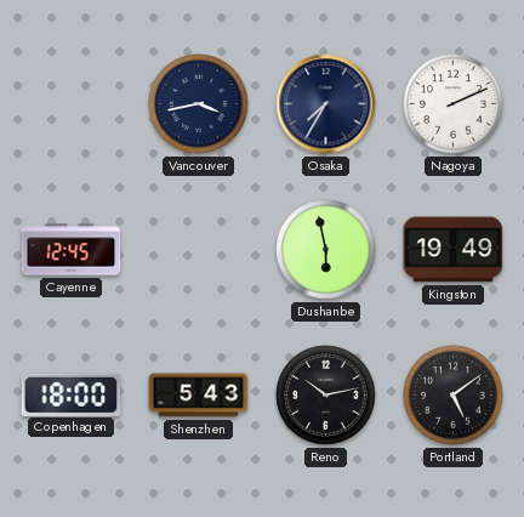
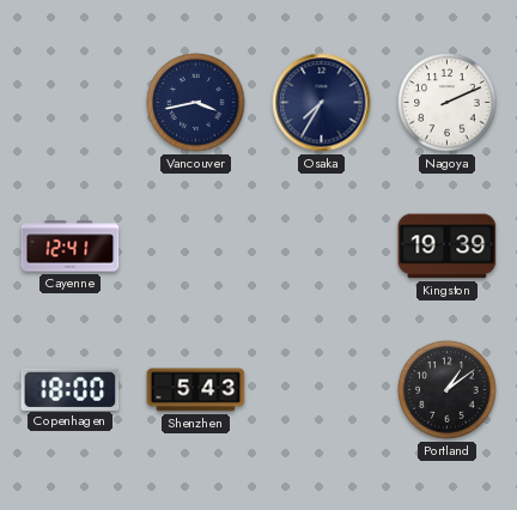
Cayenne: 12:45 -> 12:41 (71, 247)
Dushanbe: 5:58 -> none (326, 250)
Kingston: 19:49 -> 19:39 (448, 247)
Reno: 10:13 -> none (326, 396)
Portland: 5:09 -> 1:09 (448, 390)
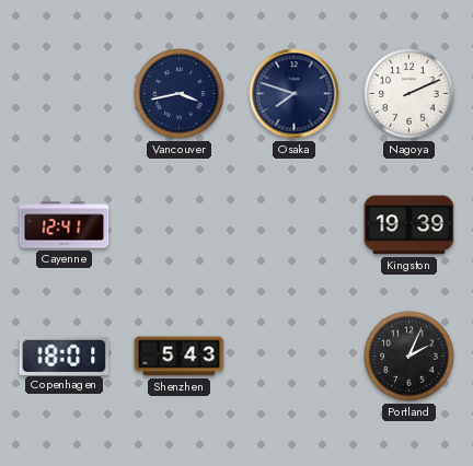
Osaka: 7:35 -> 7:48 (295, 94)
Copenhagen: 18:00 -> 18:01 (65, 356)
Portland: 1:09 -> 2:04 (409, 357)
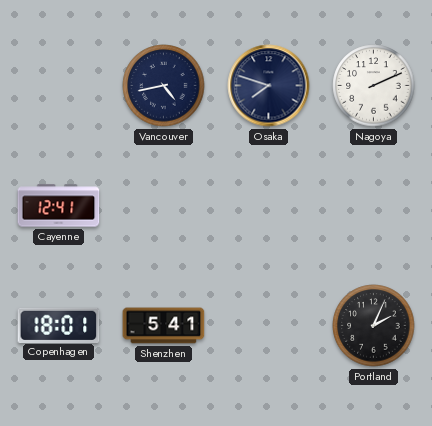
Vancouver: 3:43 -> 4:43 (164, 86)
Kingston: 19:39 -> none (409, 225)
Shenzhen: 5:43 -> 5:41 (164, 326)
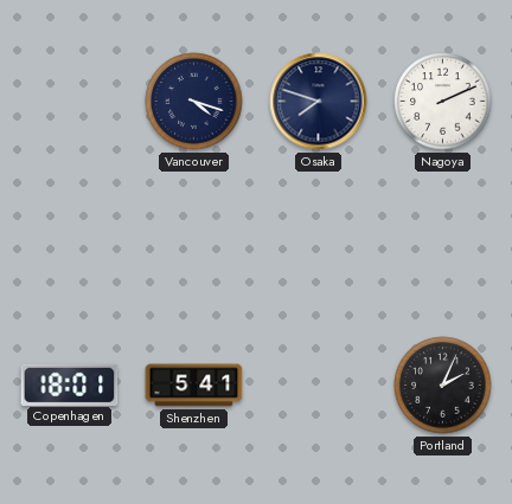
Vancouver: 4:43 -> 4:18 (194, 102)
Cayenne: 12:41 -> none (59, 206)
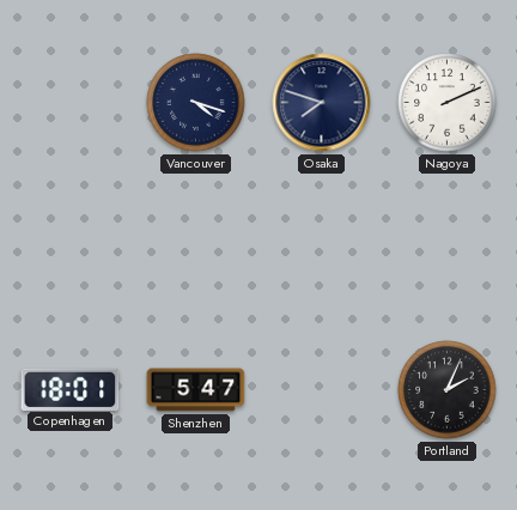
Shenzhen: 5:41 -> 5:47 (196, 390)
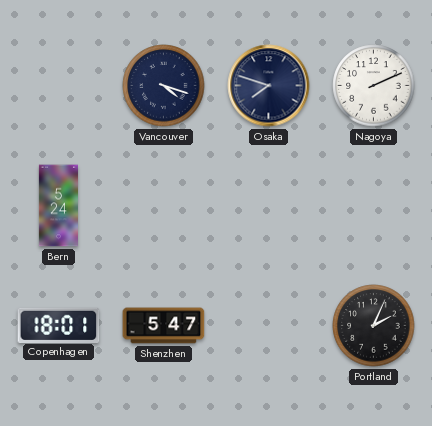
Bern: none -> 5:24 (58, 206)
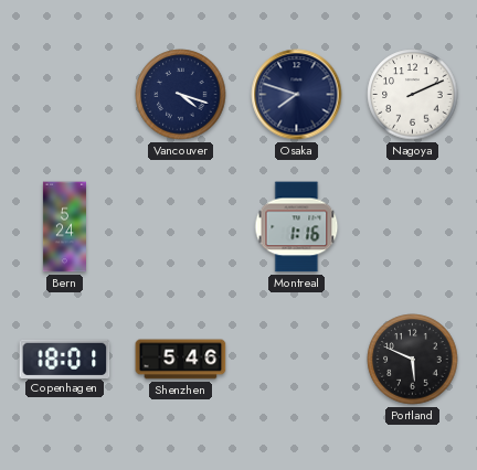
Montreal: none -> 1:16 (297, 227)
Shenzhen: 5:47 -> 5:46 (181, 360)
Portland: 2:04 -> 5:49 (413, 360)
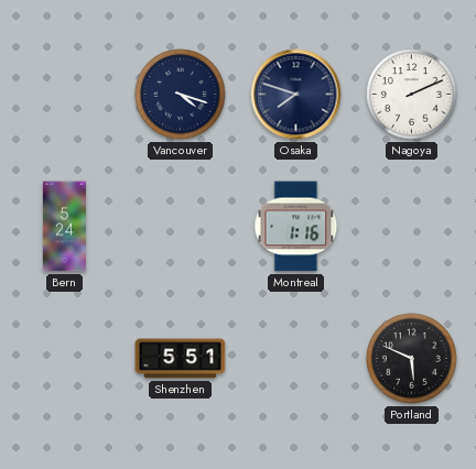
Copenhagen: 18:01 -> none (65, 359)
Shenzhen: 5:46 -> 5:51 (181, 359)
